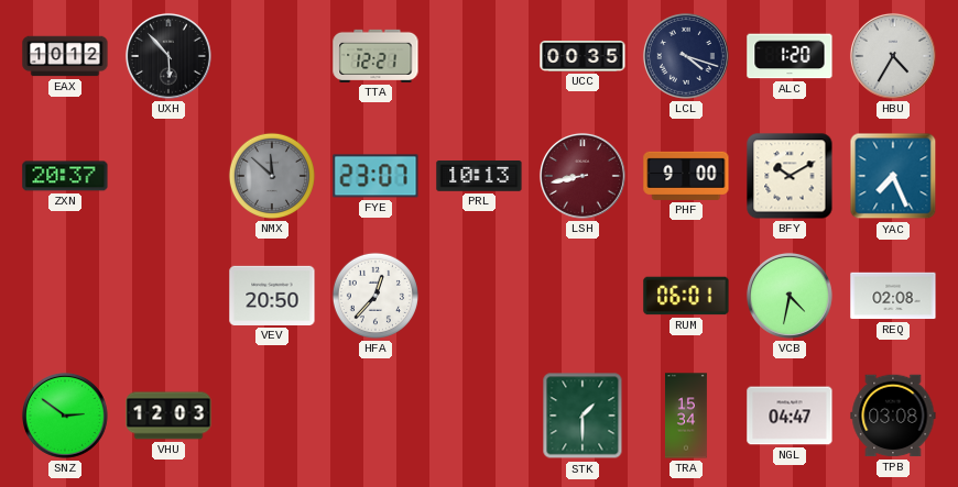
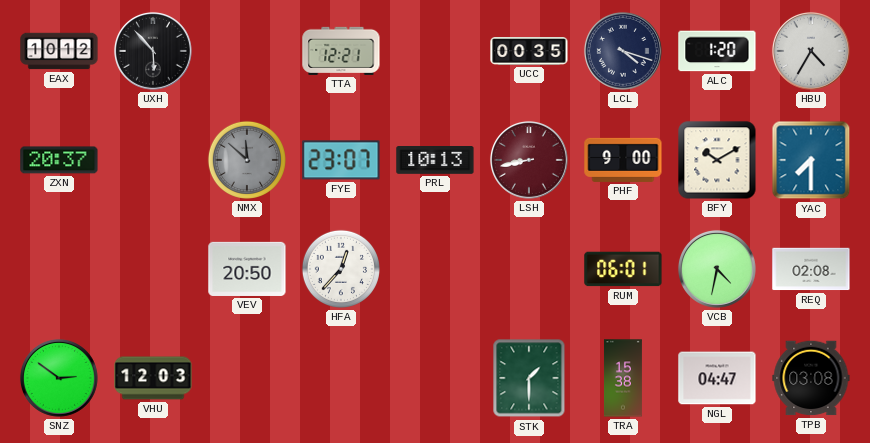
YAC: 7:26 -> 7:30 (811, 160)
TRA: 15:34 -> 15:38 (623, 378)
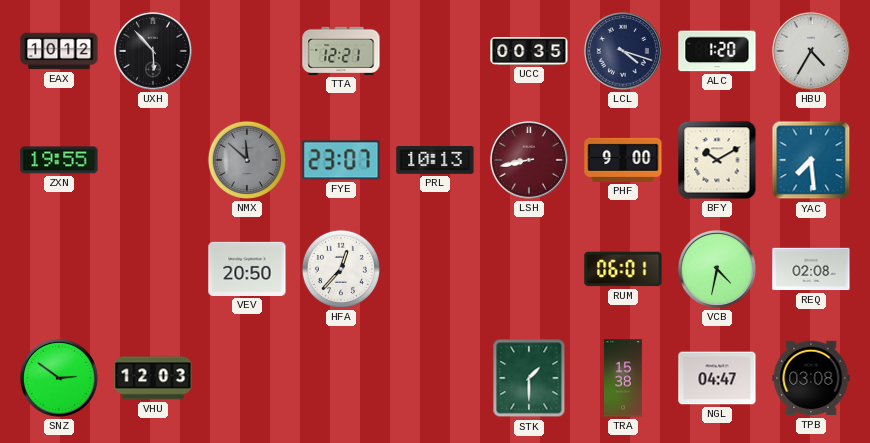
ZXN: 20:37 -> 19:55 (59, 160)
YAC: 7:30 -> 7:29 (811, 160)
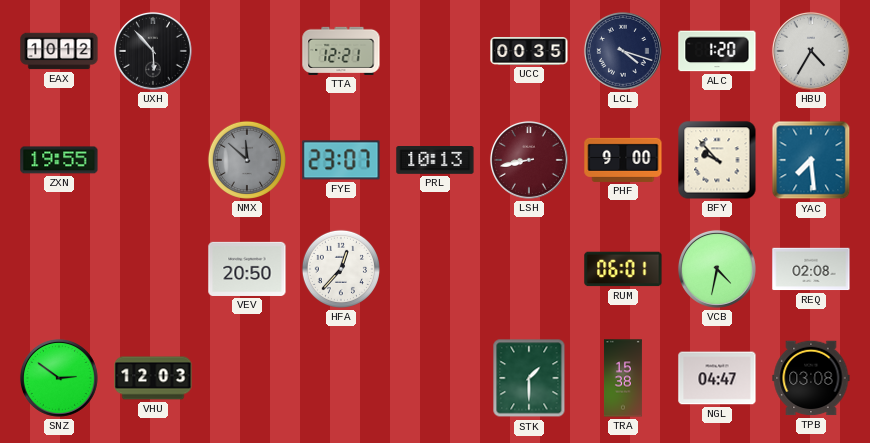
BFY: 10:10 -> 9:53 (717, 160)
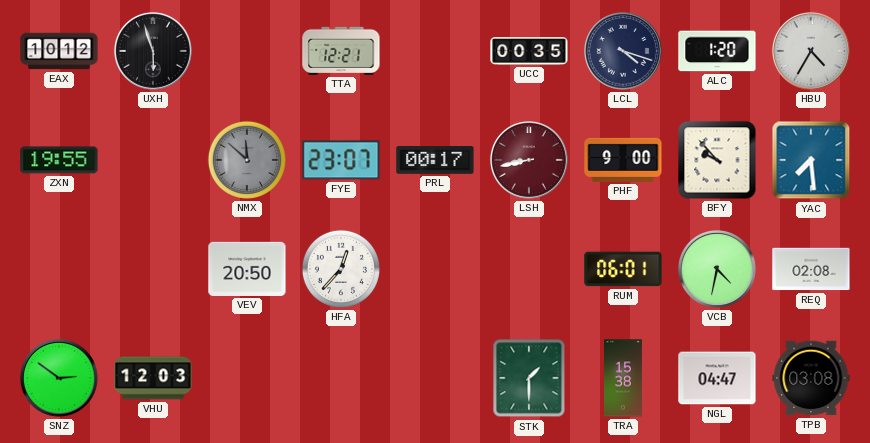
UXH: 5:53 -> 5:57 (153, 51)
PRL: 10:13 -> 00:17 (435, 161)
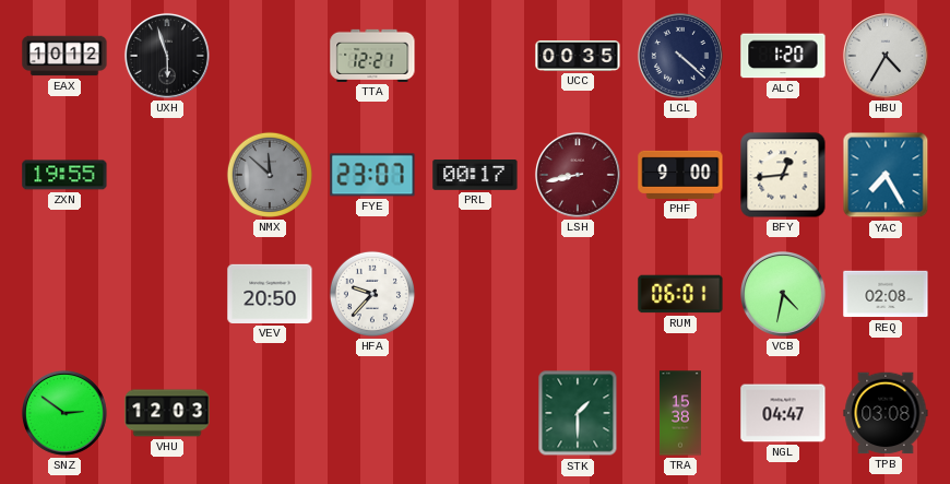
LCL: 4:18 -> 4:22 (680, 56)
BFY: 9:53 -> 12:44 (783, 175)
YAC: 7:29 -> 7:25 (886, 175)
HFA: 12:37 -> 9:37 (372, 294)
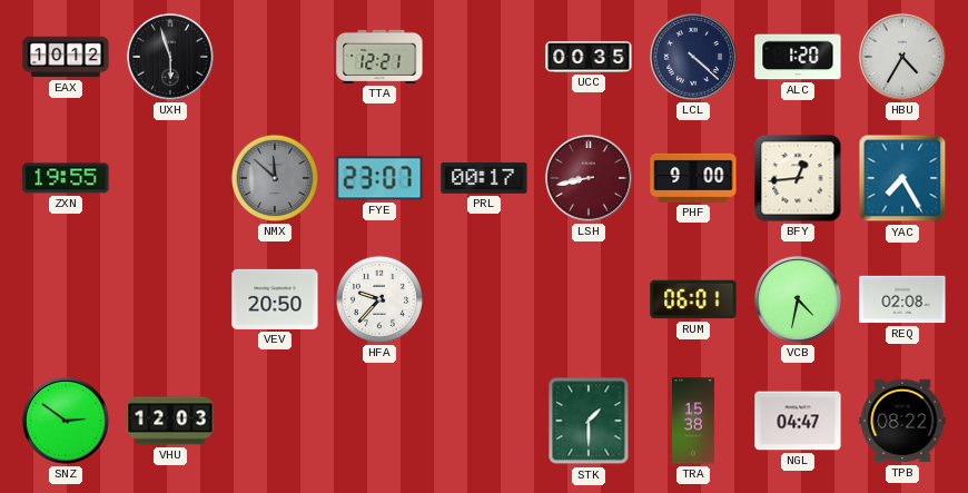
TPB: 03:08 -> 08:22 (902, 421)
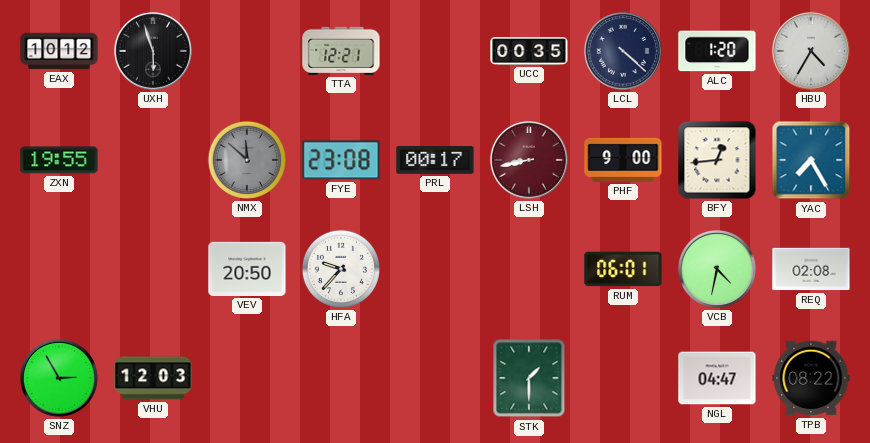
FYE: 23:07 -> 23:08 (341, 160)
SNZ: 2:51 -> 2:55 (59, 378)
TRA: 15:38 -> none (693, 421)
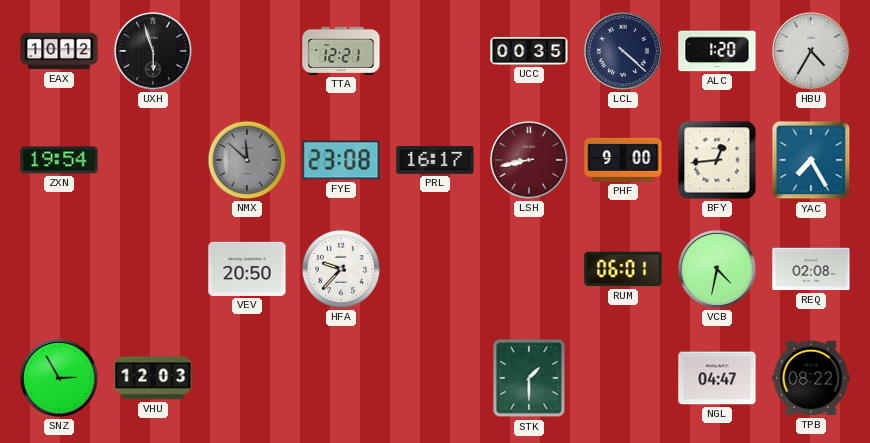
ZXN: 19:55 -> 19:54 (59, 160)
PRL: 00:17 -> 16:17 (435, 161)
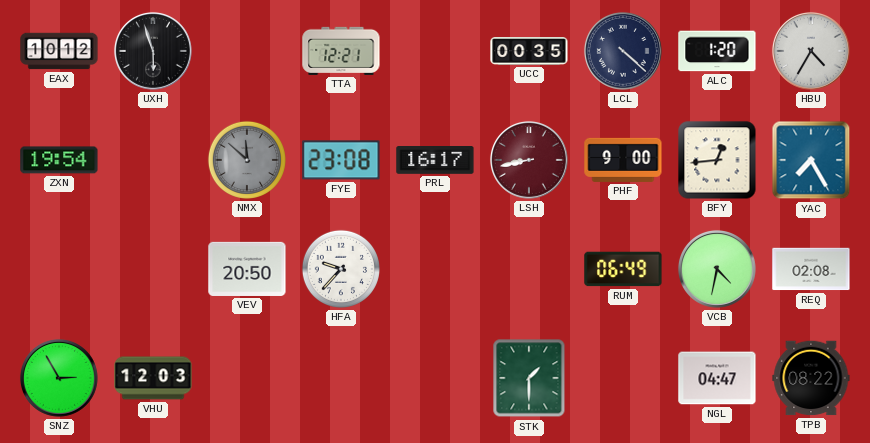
RUM: 06:01 -> 06:49 (623, 269)
